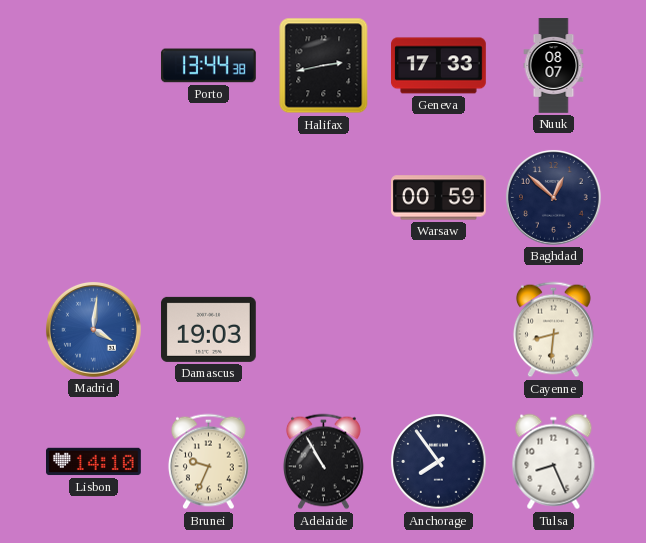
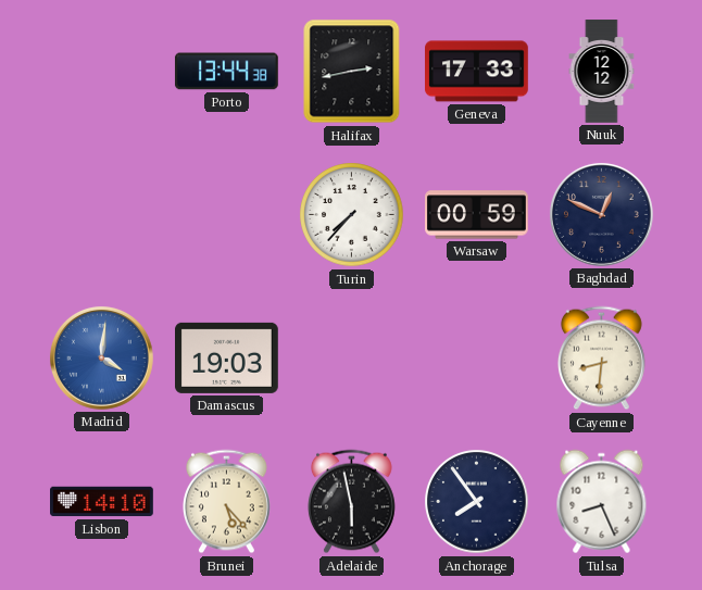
Nuuk: 08:07 -> 12:12 (602, 72)
Turin: none -> 7:37 (352, 215)
Baghdad: 12:52 -> 12:49 (601, 214)
Brunei: 9:34 -> 5:23 (226, 502)
Adelaide: 10:55 -> 5:58 (351, 502)
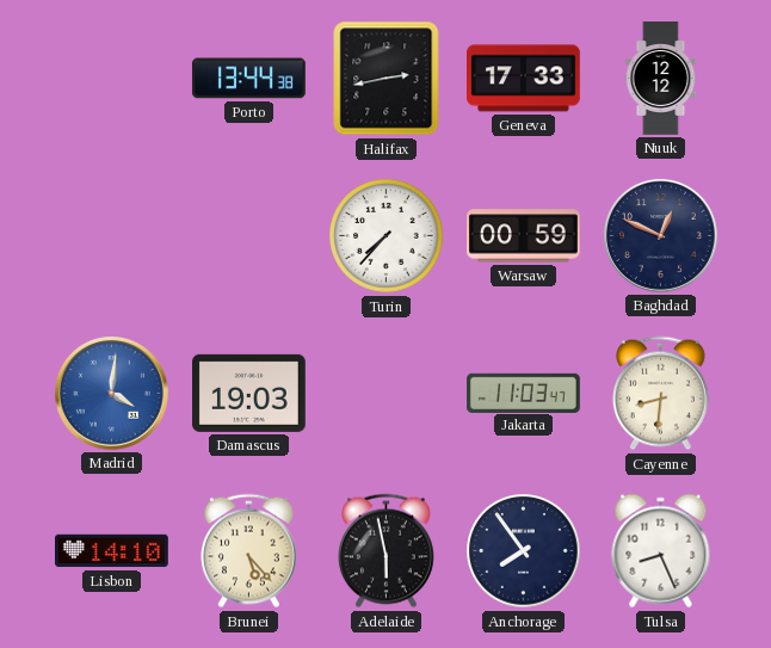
Jakarta: none -> 11:03 (524, 393)
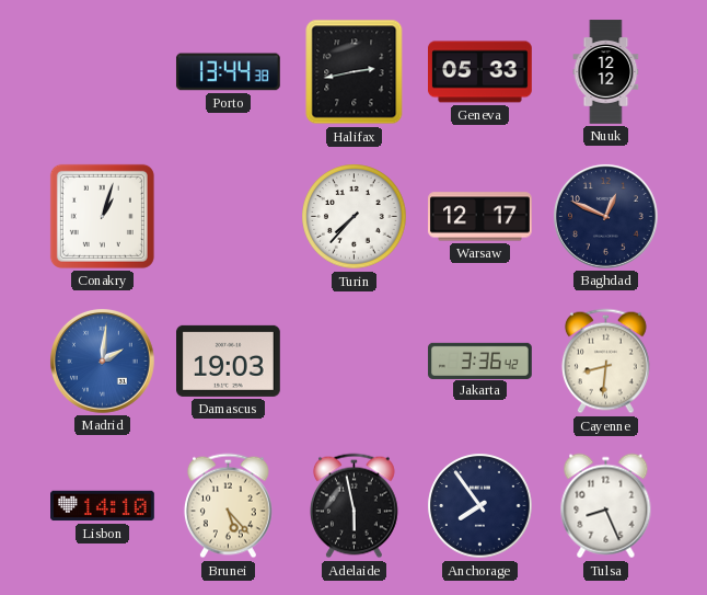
Geneva: 17:33 -> 05:33 (480, 72)
Conakry: none -> 1:03 (102, 216)
Warsaw: 00:59 -> 12:17 (480, 217)
Madrid: 4:01 -> 2:01 (102, 361)
Jakarta: 11:03 -> 3:36 (480, 361)
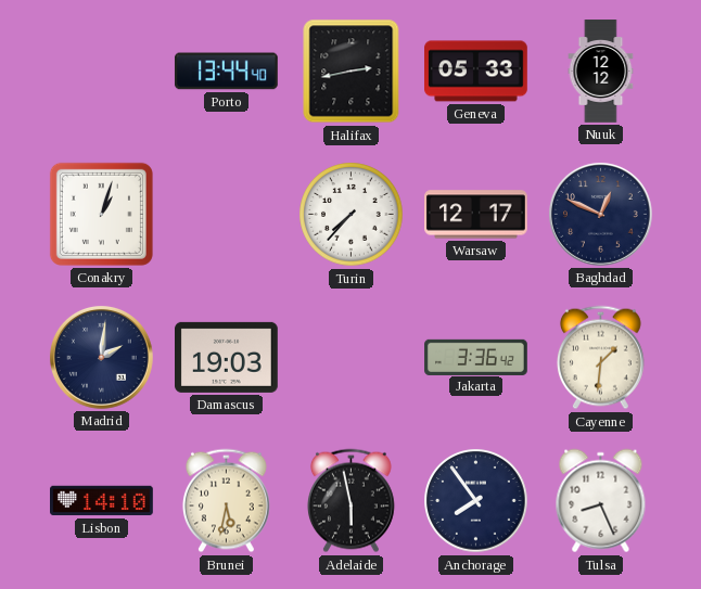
Porto: 13:44:38 -> 13:44:40 (226, 72)
Madrid dial: blue -> navy (101, 357)
Cayenne: 8:31 -> 1:31 (600, 358)
Brunei: 5:23 -> 5:32 (226, 501)
